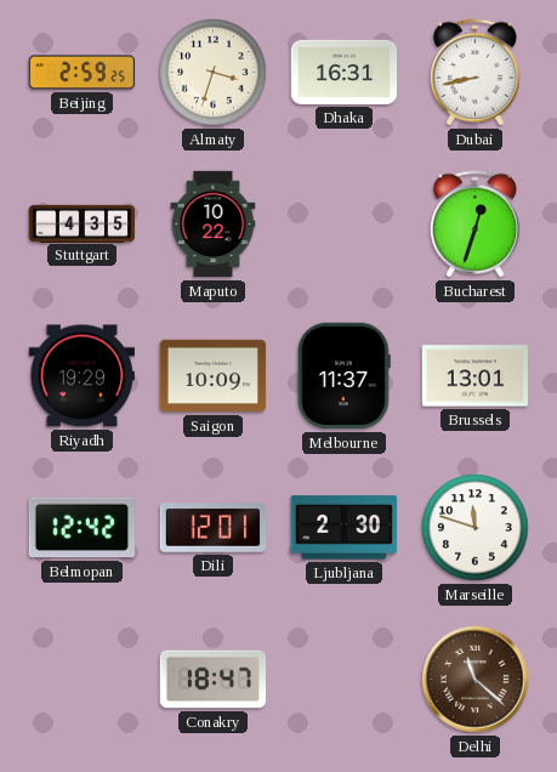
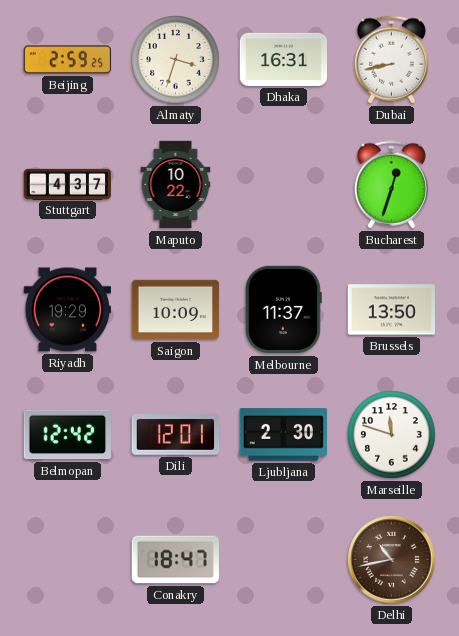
Stuttgart: 4:35 -> 4:37 (68, 184)
Brussels: 13:01 -> 13:50 (392, 310)
Delhi: 11:22 -> 10:43 (392, 560)
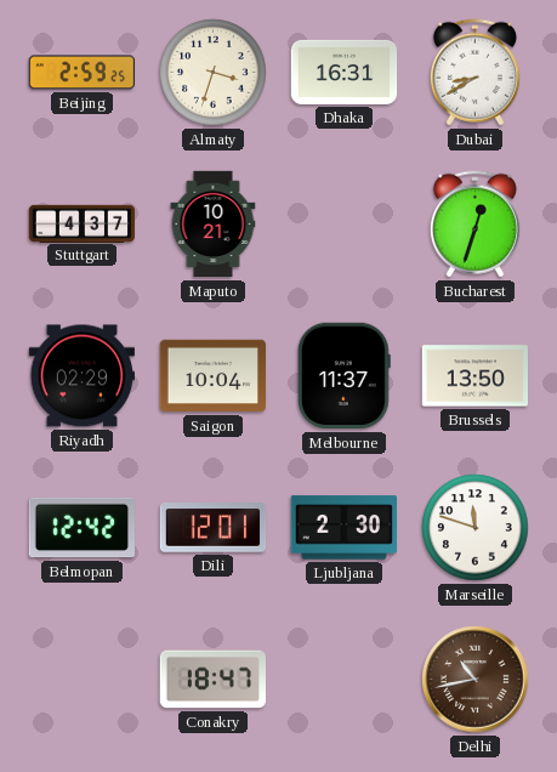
Dubai: 8:43 -> 8:40 (474, 73)
Maputo: 10:22 -> 10:21 (214, 225)
Riyadh: 19:29 -> 02:29 (83, 376)
Saigon: 10:09 -> 10:04 (214, 376)
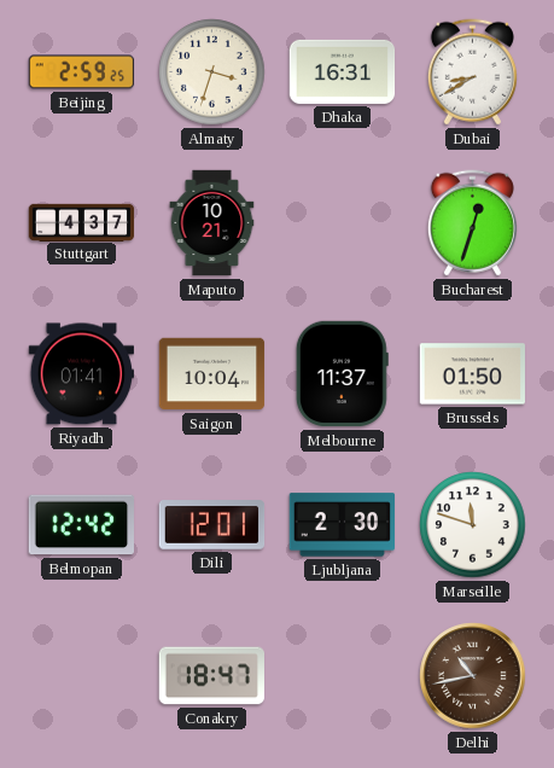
Riyadh: 02:29 -> 01:41 (82, 374)
Brussels: 13:50 -> 01:50 (473, 374)
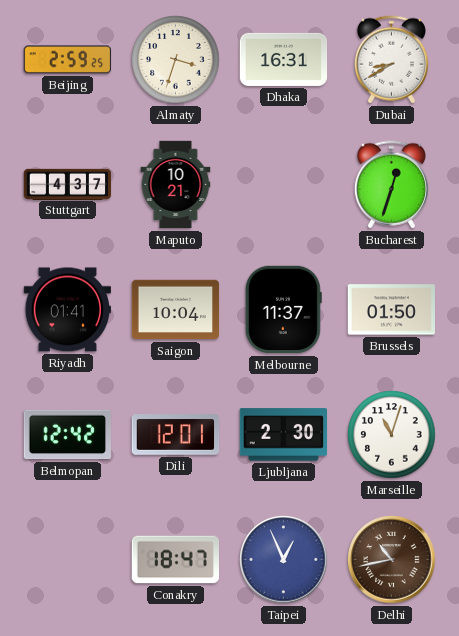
Marseille: 11:48 -> 11:03 (392, 435)
Taipei: none -> 12:56 (284, 560)
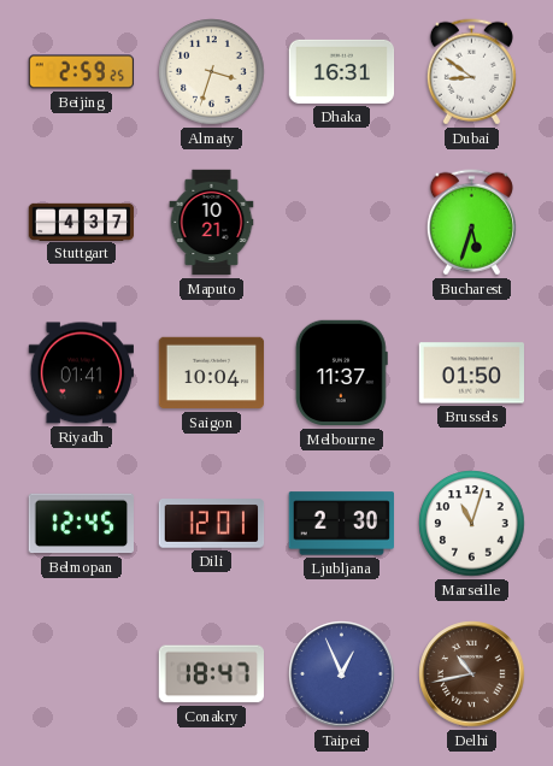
Dubai: 8:40 -> 8:51 (471, 72)
Bucharest: 12:33 -> 5:33 (471, 223)
Belmopan: 12:42 -> 12:45 (81, 524)
